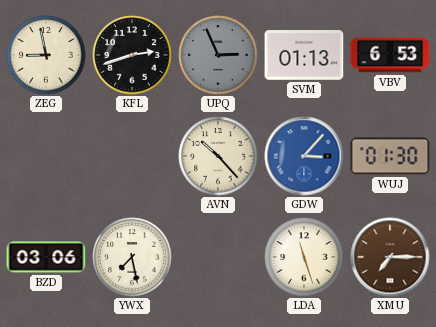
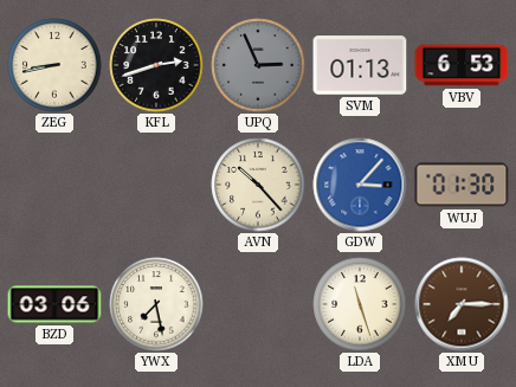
ZEG: 8:58 -> 8:43 (54, 65)
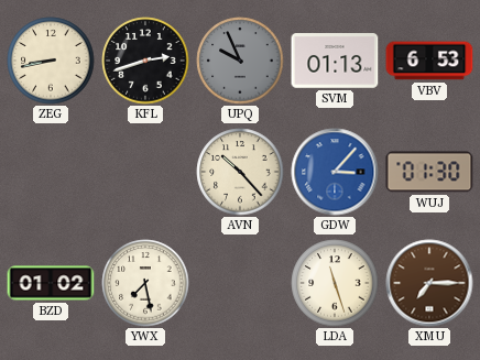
UPQ: 2:56 -> 9:56 (240, 61)
BZD: 03:06 -> 01:02 (51, 283)
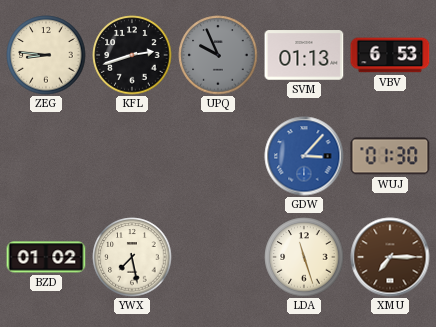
ZEG: 8:43 -> 8:46 (46, 55)
AVN: 10:23 -> none (240, 172)
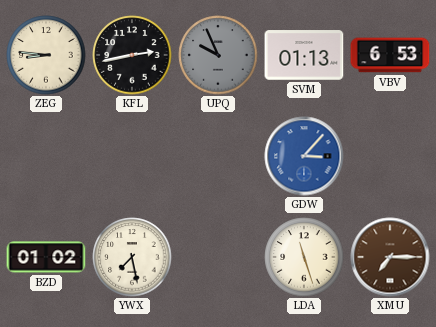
KFL: 2:42 -> 2:43 (132, 55)
WUJ: 01:30 -> none (390, 156)
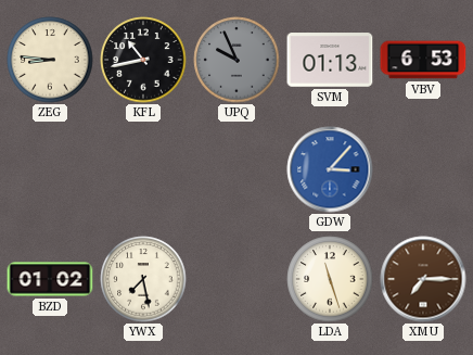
KFL: 2:43 -> 10:43 (143, 60)
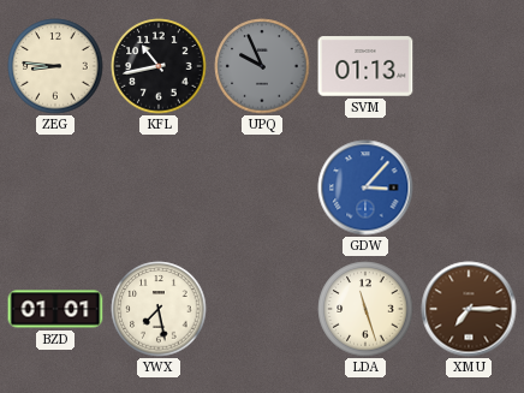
VBV: 6:53 -> none (423, 60)
BZD: 01:02 -> 01:01 (55, 309)
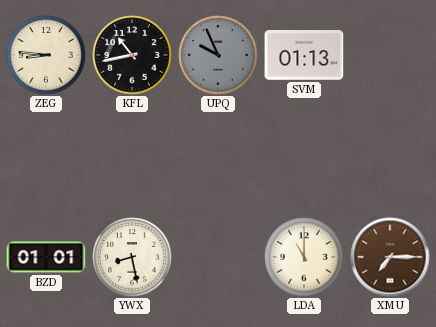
GDW: 3:07 -> none (365, 187)
YWX: 7:28 -> 8:28 (132, 257)
LDA: 11:27 -> 11:00 (304, 257)
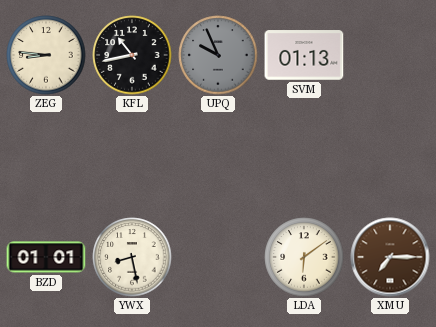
LDA: 11:00 -> 6:09 (304, 257)
